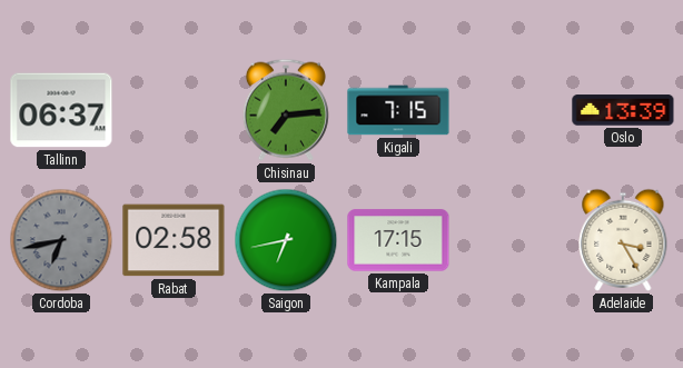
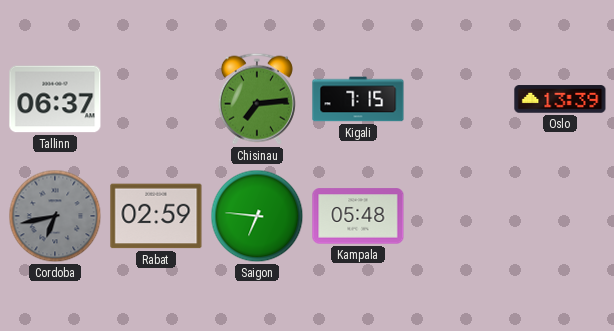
Rabat: 02:58 -> 02:59 (156, 216)
Saigon: 6:43 -> 6:46 (257, 216)
Kampala: 17:15 -> 05:48 (358, 216)
Adelaide: 3:25 -> none (623, 240)
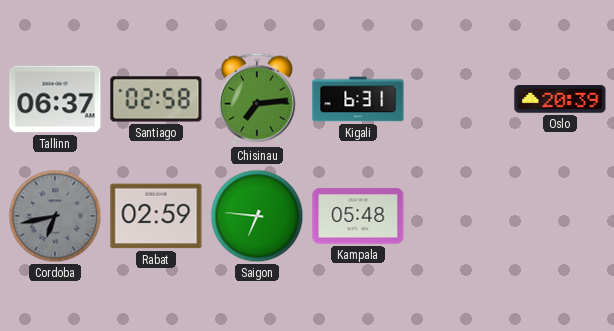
Santiago: none -> 02:58 (156, 99)
Kigali: 7:15 -> 6:31 (358, 99)
Oslo: 13:39 -> 20:39 (560, 99)
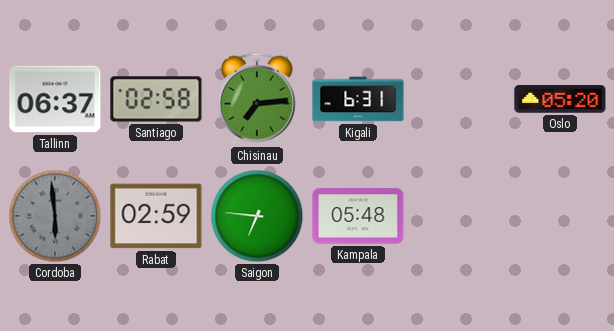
Oslo: 20:39 -> 05:20 (560, 99)
Cordoba: 6:43 -> 5:59 (55, 216)
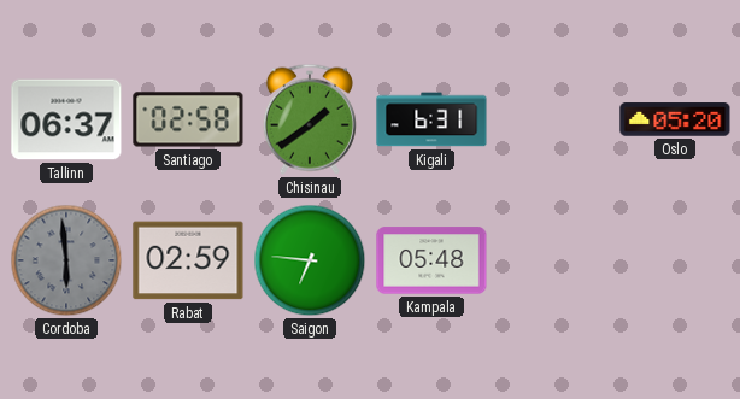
Chisinau: 7:14 -> 1:39 (310, 119)
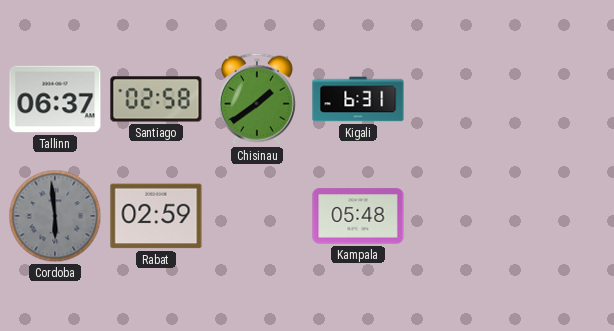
Oslo: 05:20 -> none (675, 119)
Saigon: 6:46 -> none (310, 260)
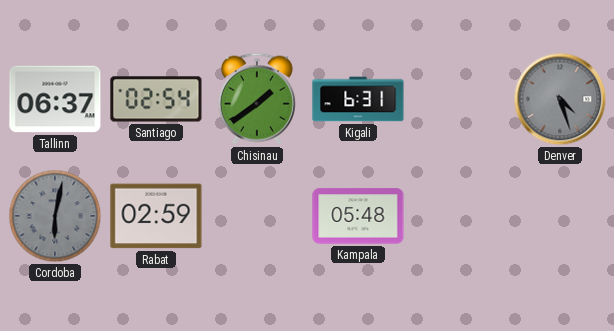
Santiago: 02:58 -> 02:54 (156, 99)
Denver: none -> 4:27 (560, 99)
Cordoba: 5:59 -> 6:02 (55, 216)
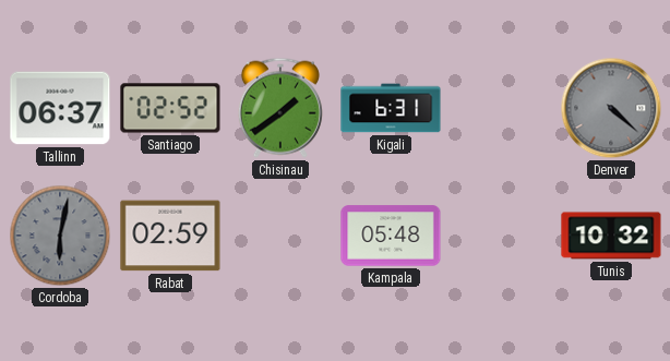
Santiago: 02:54 -> 02:52 (170, 108)
Denver: 4:27 -> 4:22 (611, 108)
Tunis: none -> 10:32 (611, 236)
